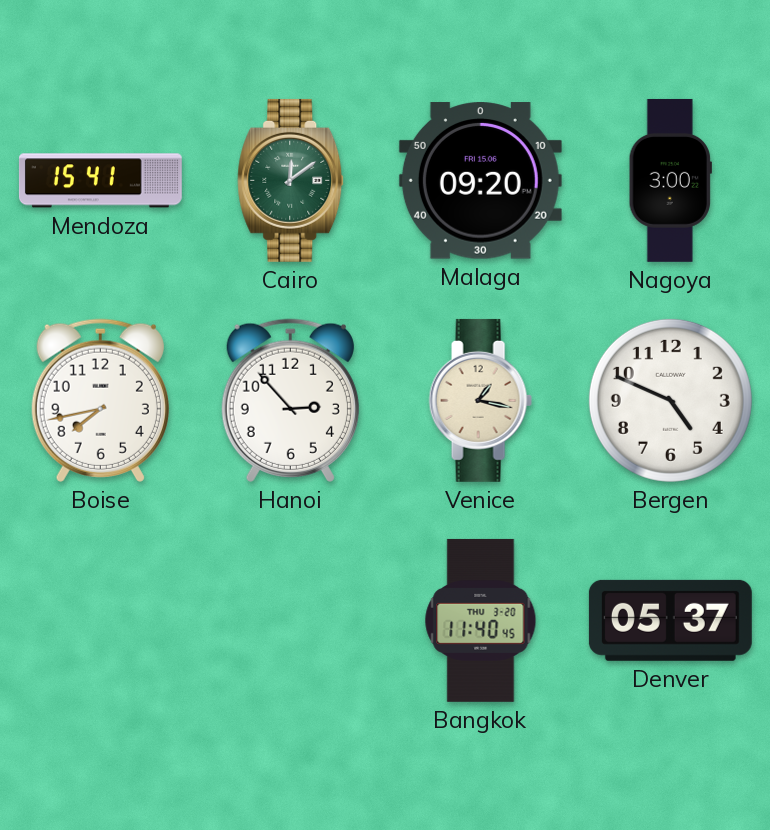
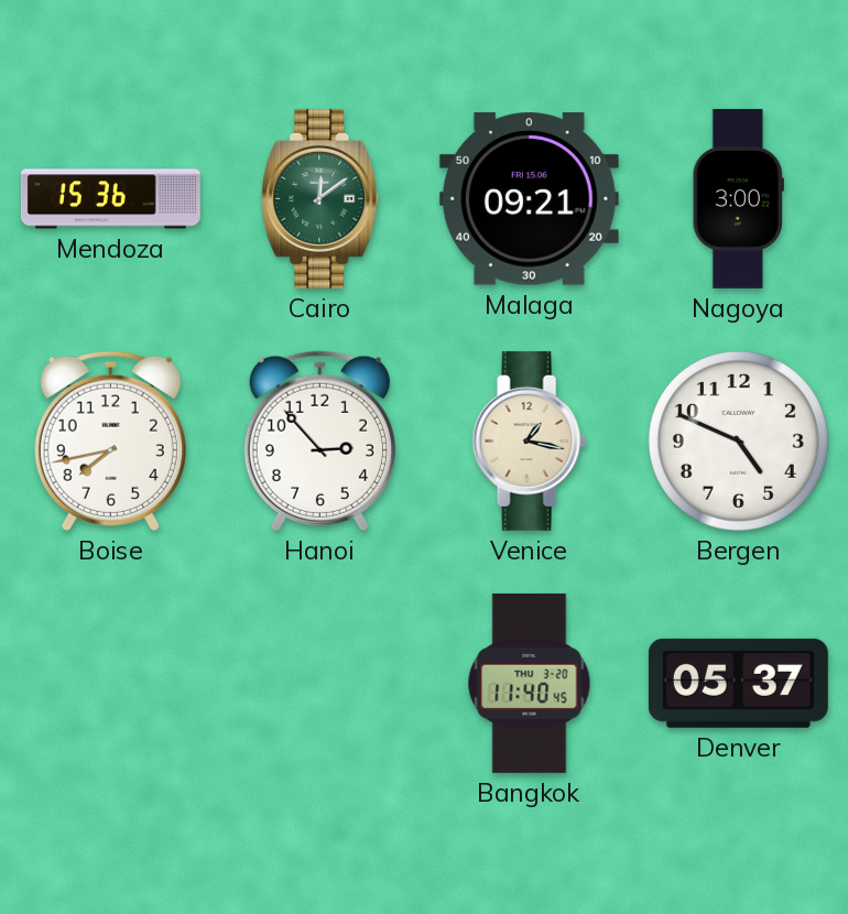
Mendoza: 15:41 -> 15:36 (110, 199)
Malaga: 09:20 -> 09:21 (529, 199)
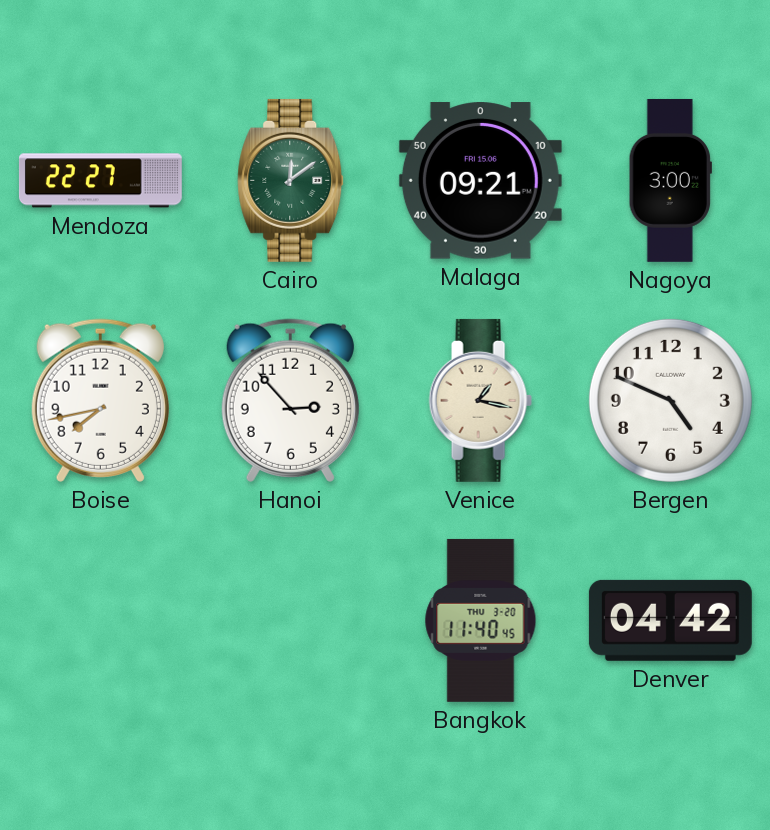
Mendoza: 15:36 -> 22:27 (100, 181)
Denver: 05:37 -> 04:42 (670, 620)
